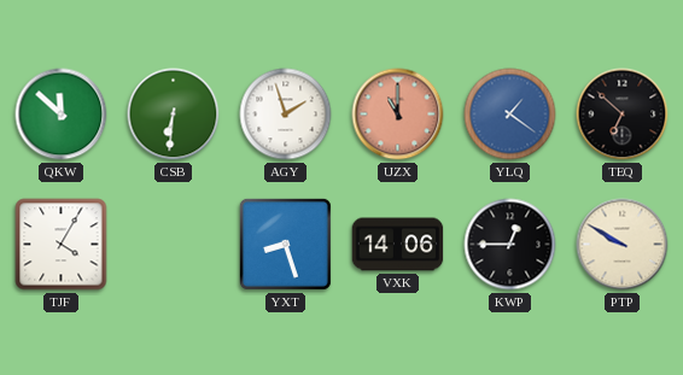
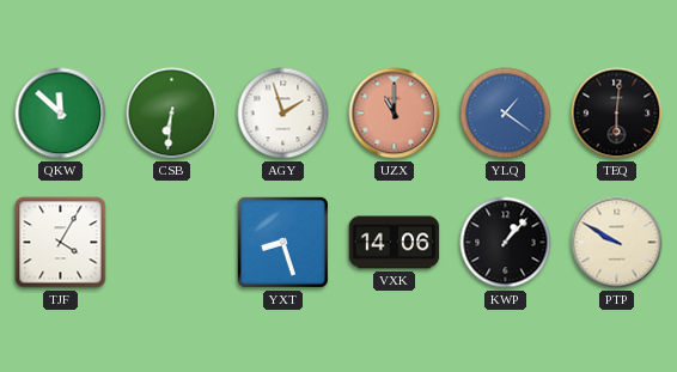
TEQ: 6:52 -> 6:01 (617, 114)
KWP: 12:45 -> 1:07 (506, 243)
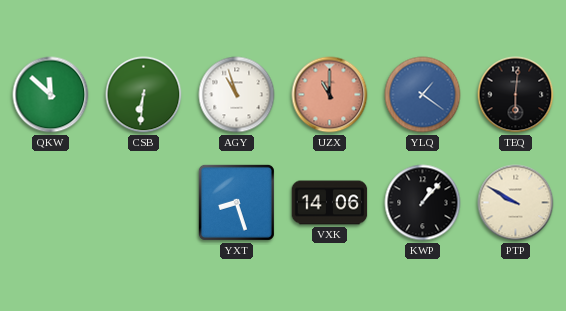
AGY: 1:57 -> 10:57 (237, 95)
TJF: 4:05 -> none (61, 243)
